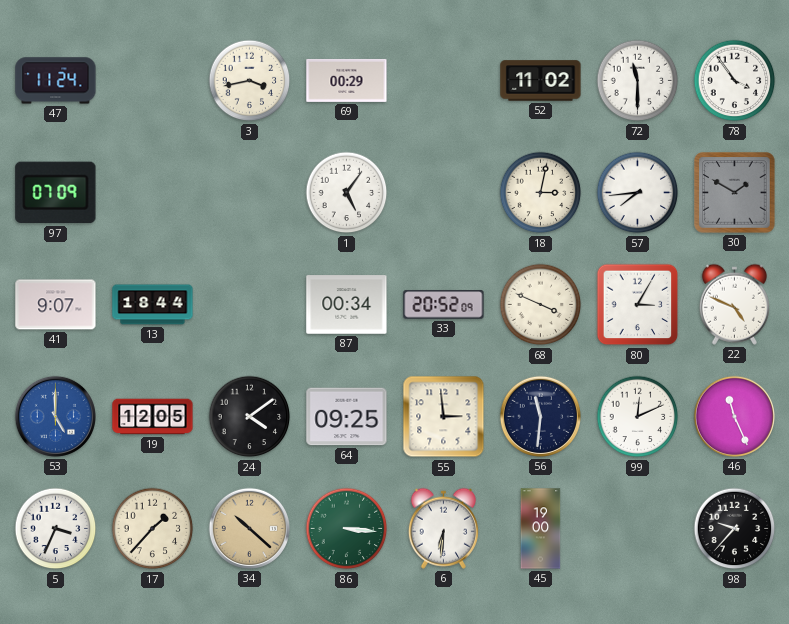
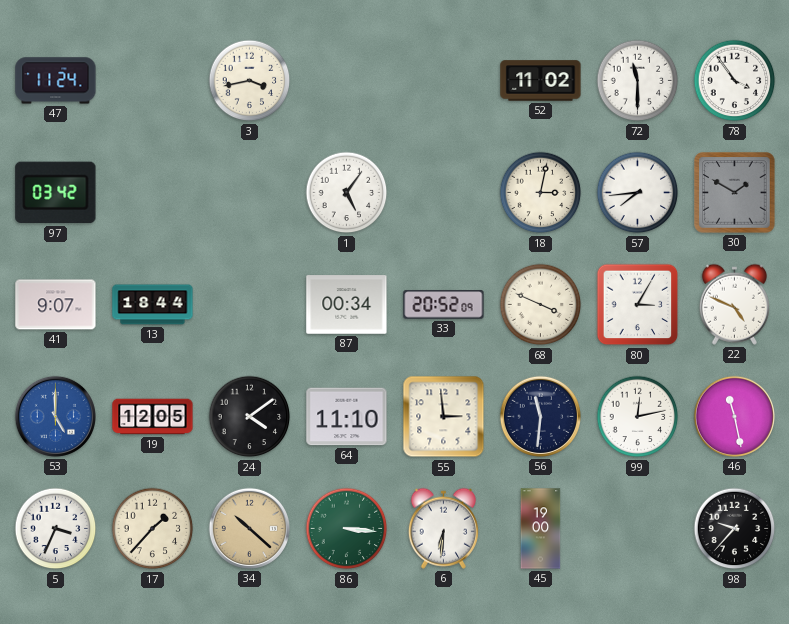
69: 00:29 -> none (347, 80)
97: 07:09 -> 03:42 (56, 193)
64: 09:25 -> 11:10 (347, 417)
99: 12:11 -> 12:13 (638, 417)
46: 11:26 -> 11:28 (734, 416)
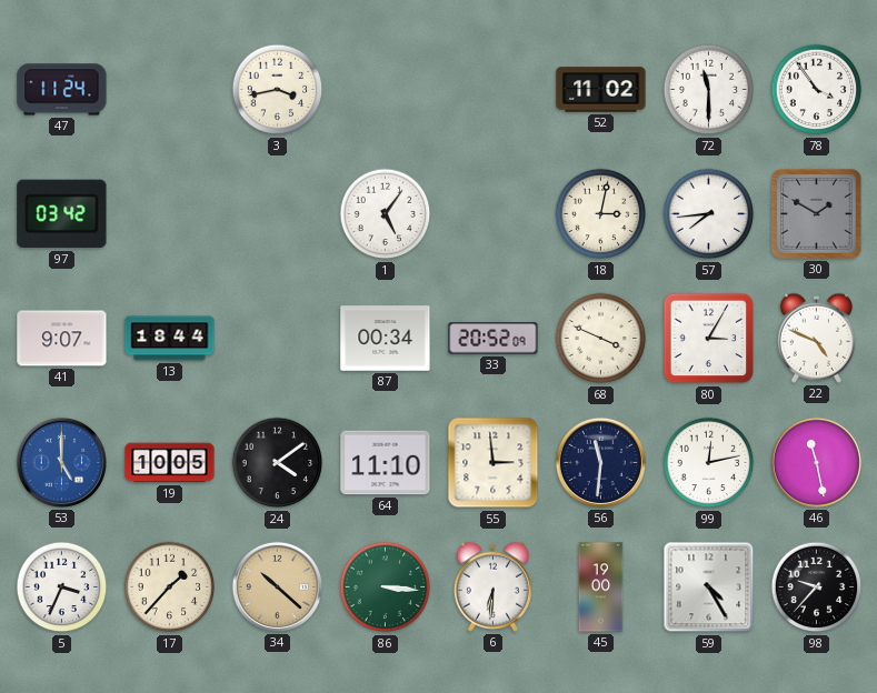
19: 12:05 -> 10:05 (170, 463)
59: none -> 4:25 (709, 587)
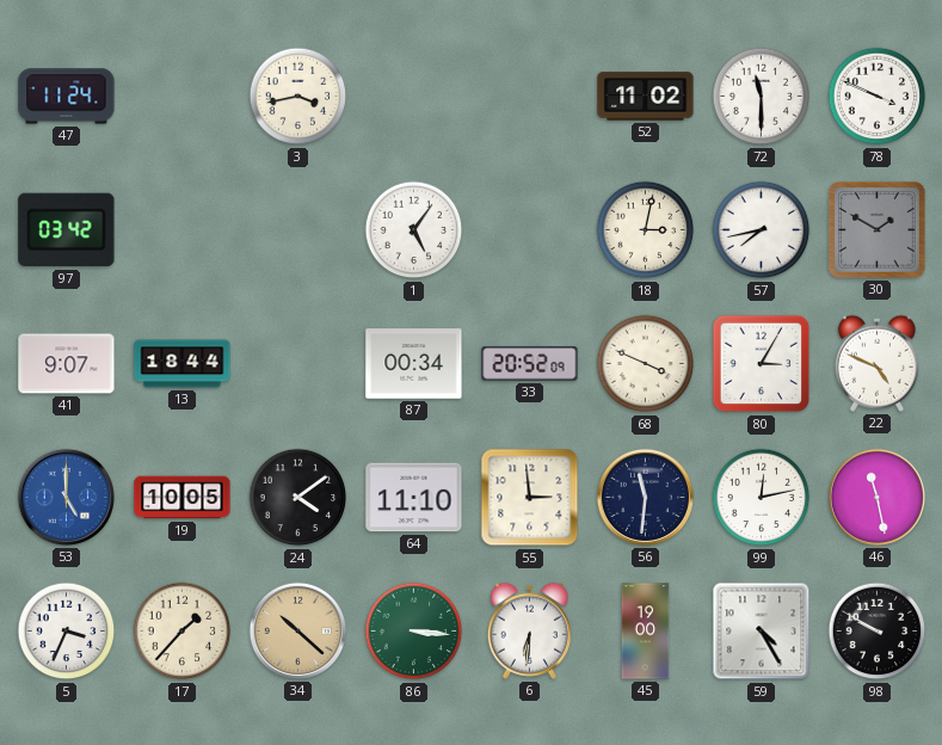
78: 3:54 -> 3:49 (878, 97)
57: 7:44 -> 7:43 (762, 230)
98: 9:37 -> 9:50 (878, 632)
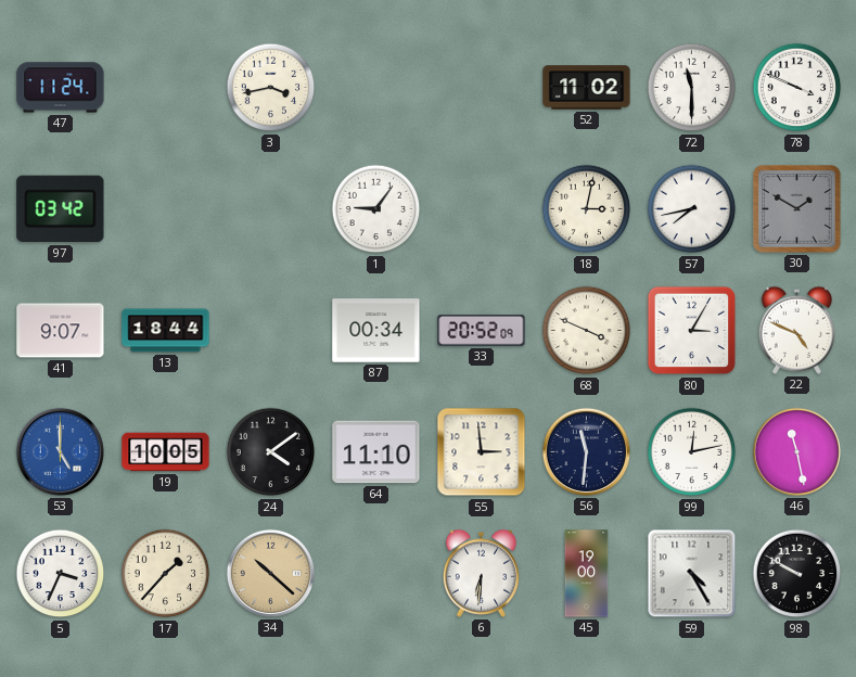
1: 5:06 -> 9:06 (376, 209)
86: 3:16 -> none (414, 632)
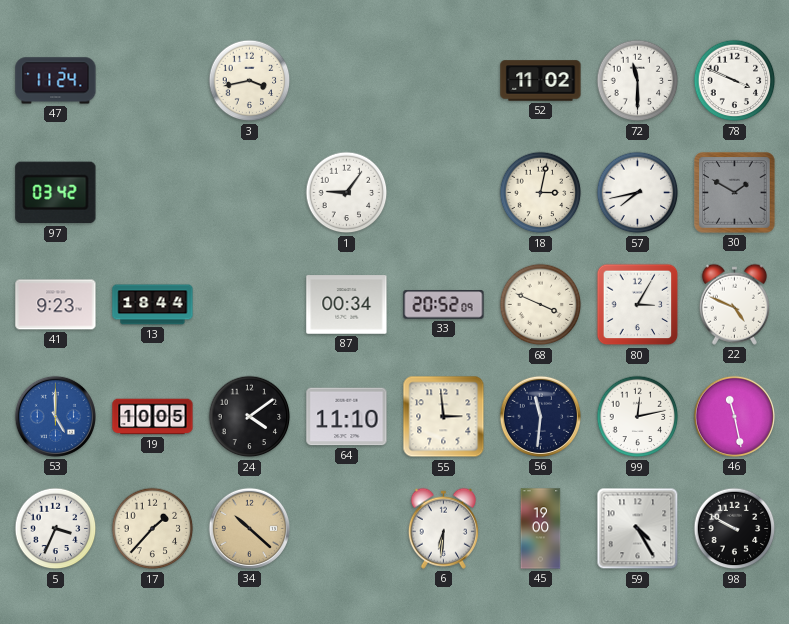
41: 9:07 -> 9:23 (56, 305)
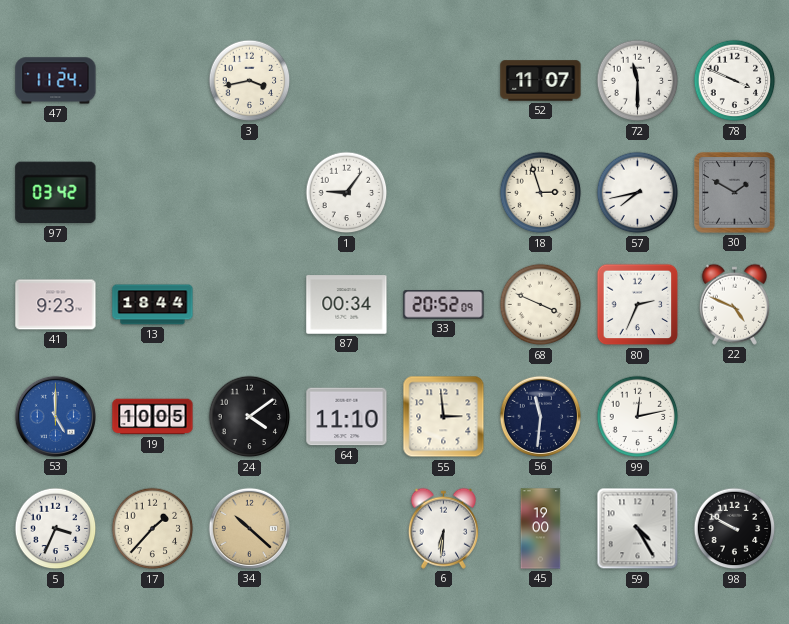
52: 11:02 -> 11:07 (541, 81)
18: 3:02 -> 2:57 (541, 193)
80: 3:05 -> 2:34 (638, 305)
46: 11:28 -> none (734, 416)
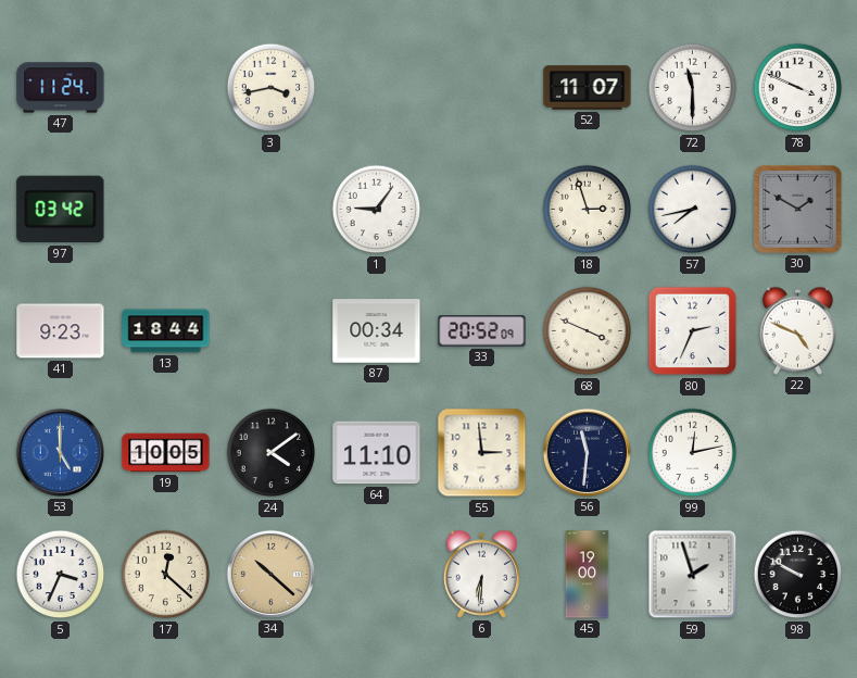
17: 1:37 -> 12:22 (166, 575)
59: 4:25 -> 1:57 (693, 575)
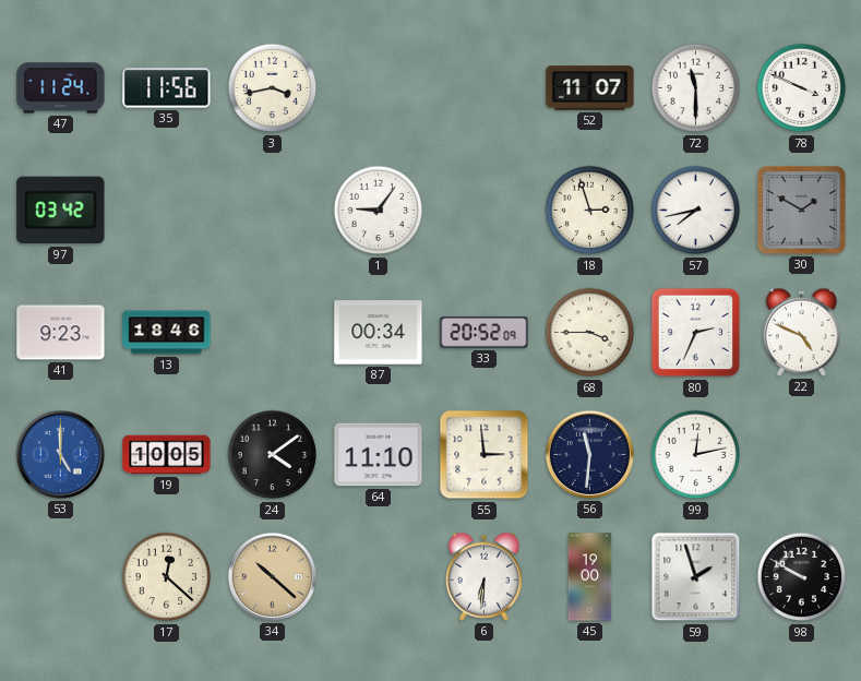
35: none -> 11:56 (167, 88)
13: 18:44 -> 18:46 (167, 333)
68: 3:49 -> 3:45 (590, 333)
5: 3:34 -> none (61, 575)
